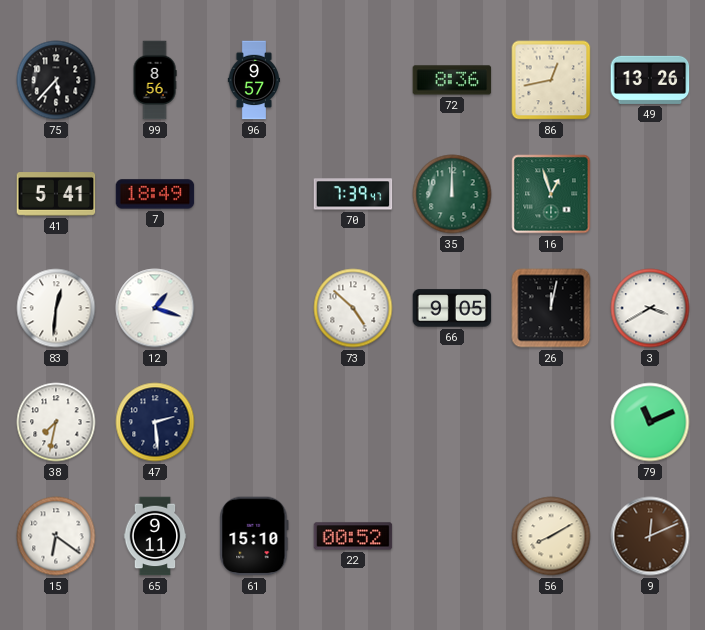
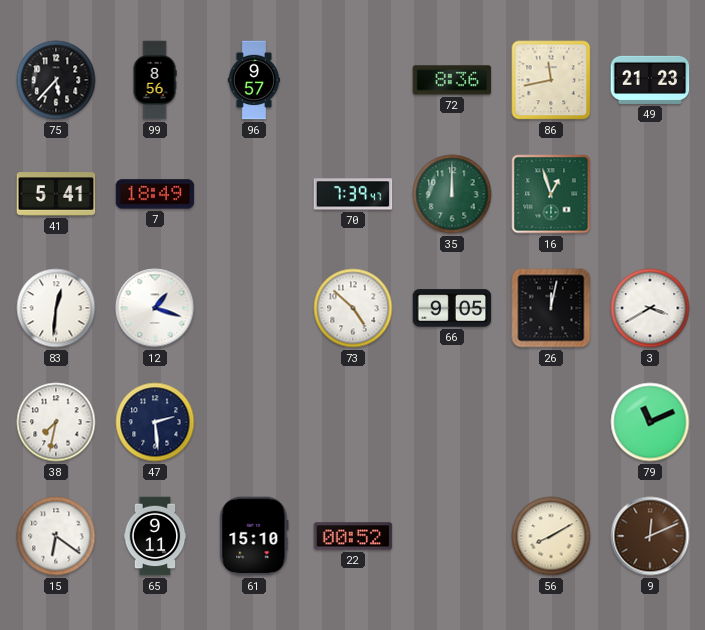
86: 12:43 -> 11:43 (551, 80)
49: 13:26 -> 21:23 (650, 80)
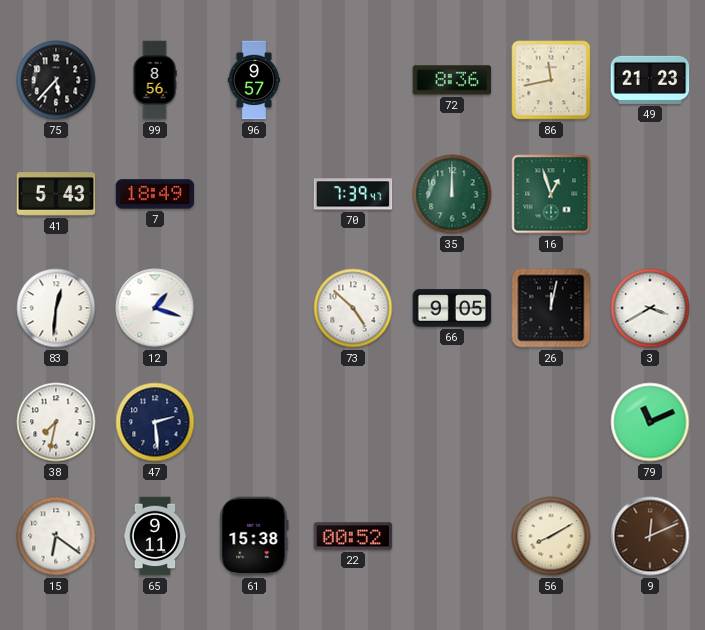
41: 5:41 -> 5:43 (56, 194)
61: 15:10 -> 15:38 (254, 536)
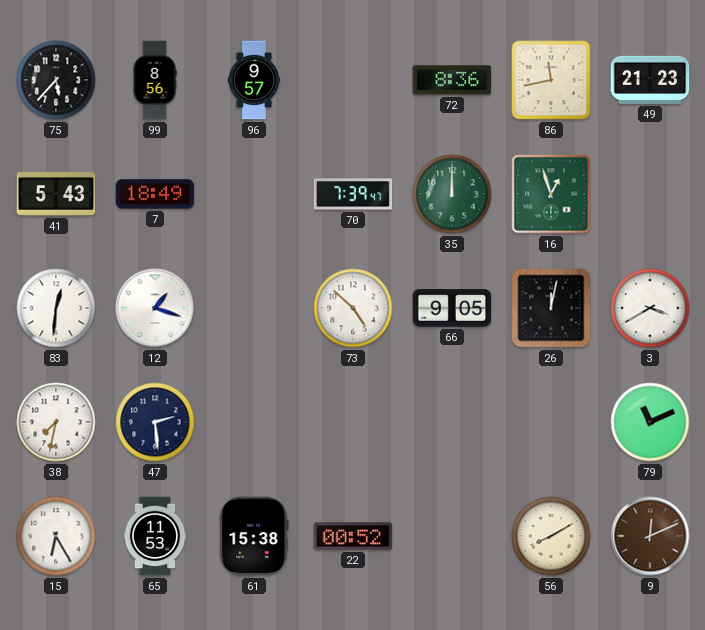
15: 6:21 -> 6:25 (56, 536)
65: 9:11 -> 11:53 (155, 536)
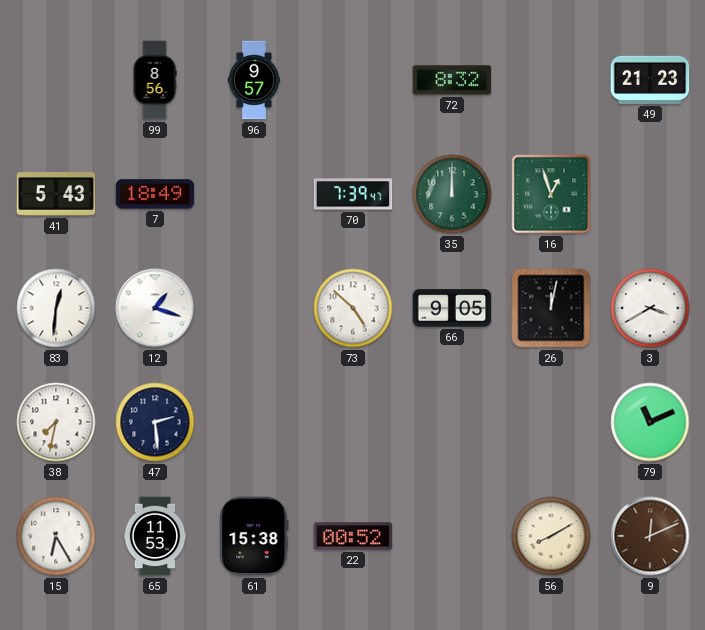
75: 5:37 -> none (56, 80)
72: 8:36 -> 8:32 (452, 80)
86: 11:43 -> none (551, 80)
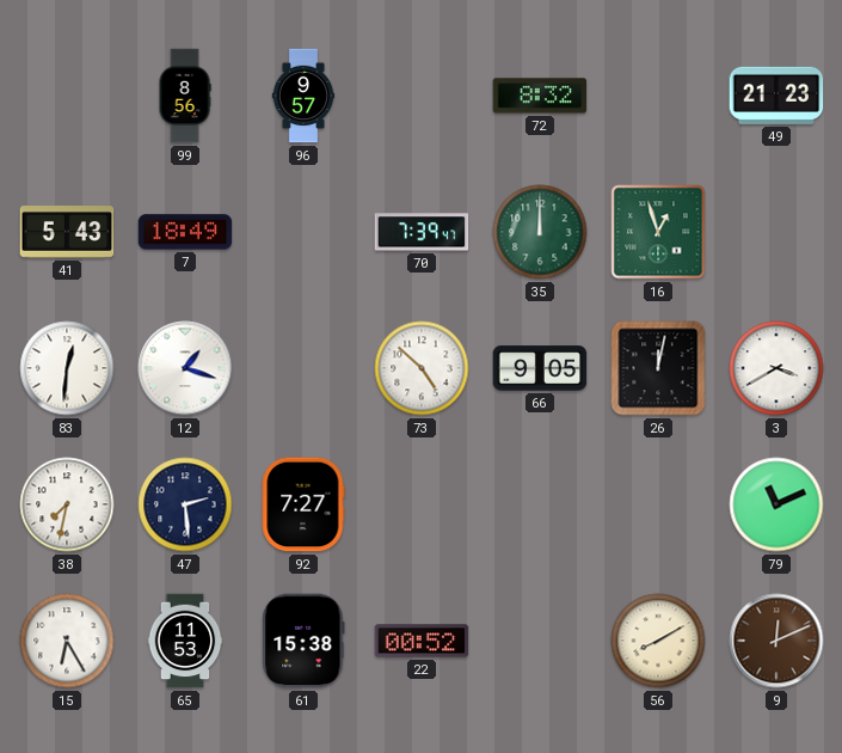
92: none -> 7:27 (303, 504)
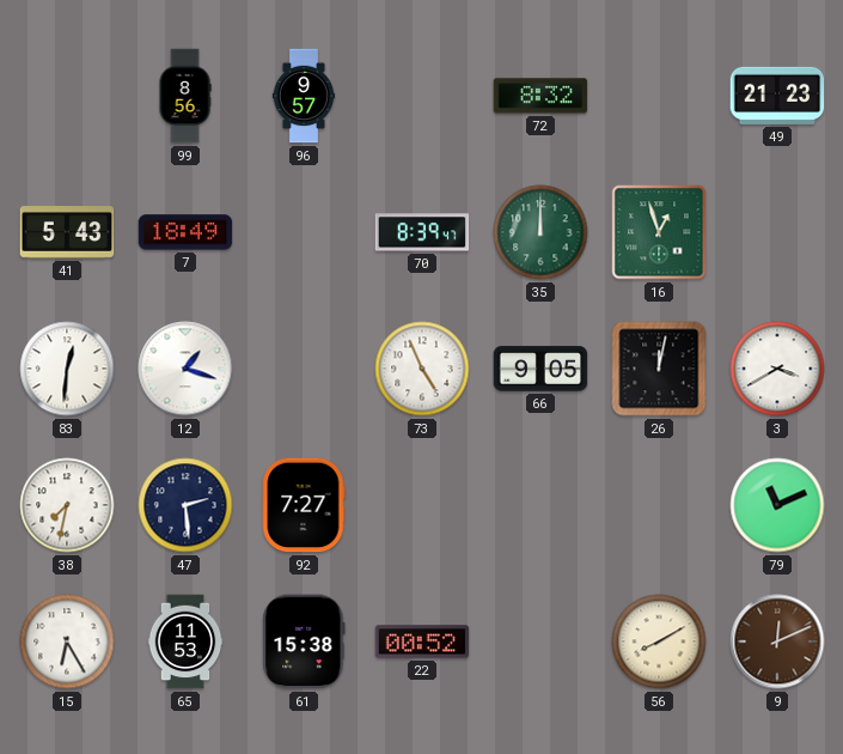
70: 7:39 -> 8:39 (422, 232)
73: 4:52 -> 4:56 (422, 369)
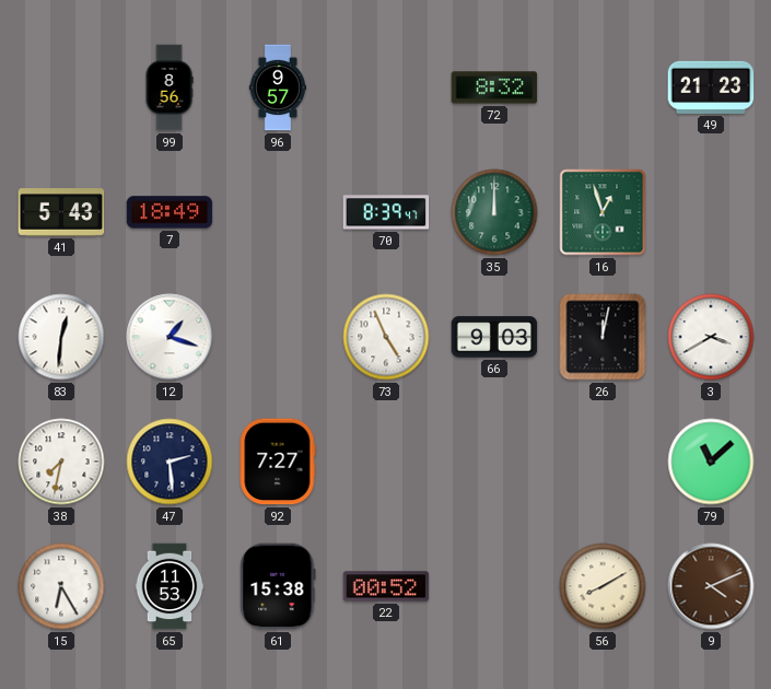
66: 9:05 -> 9:03 (494, 337)
79: 11:11 -> 11:08 (711, 462)
9: 12:11 -> 4:11 (711, 586)
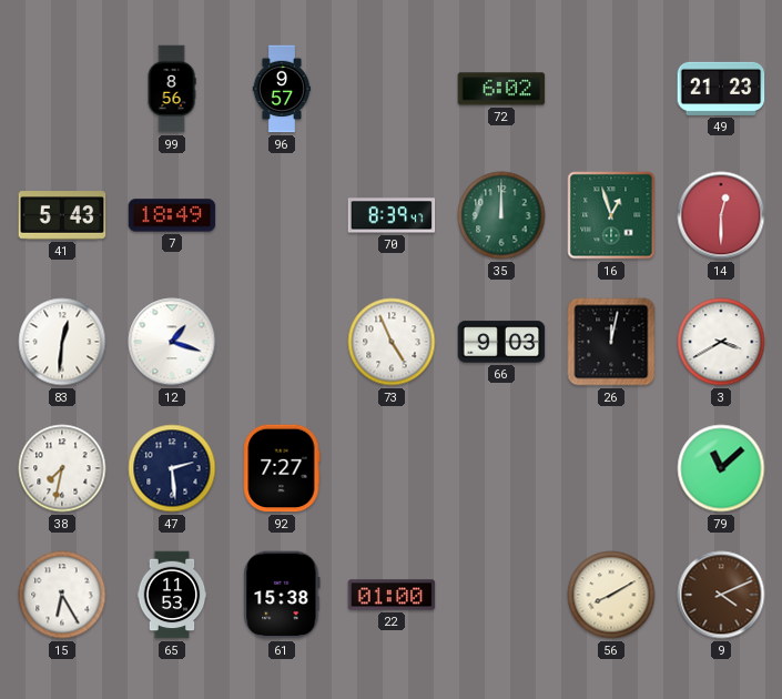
72: 8:32 -> 6:02 (501, 89)
14: none -> 12:30 (721, 215)
22: 00:52 -> 01:00 (392, 595)
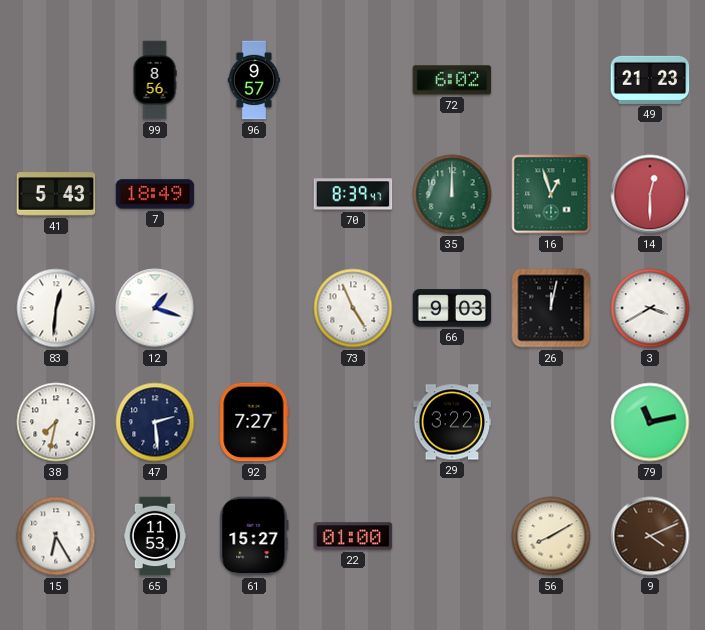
29: none -> 3:22 (452, 422)
79: 11:08 -> 11:13 (650, 422)
61: 15:38 -> 15:27 (254, 536)
